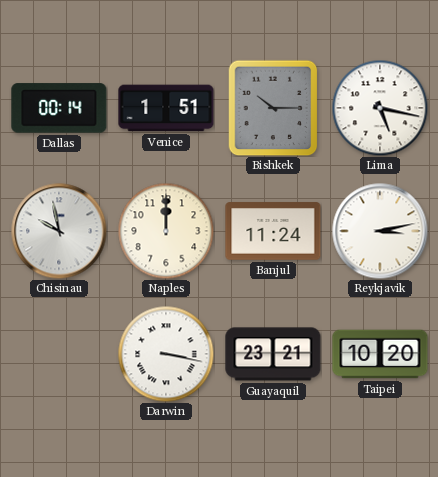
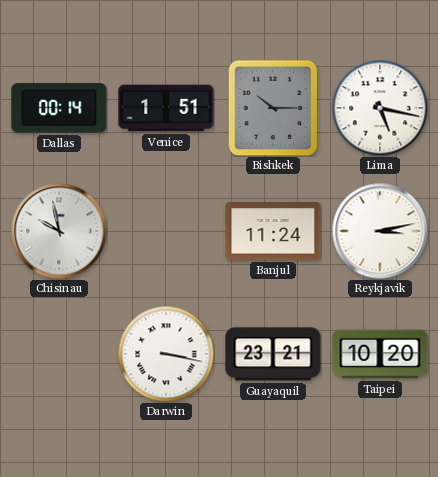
Naples: 12:00 -> none (166, 231)
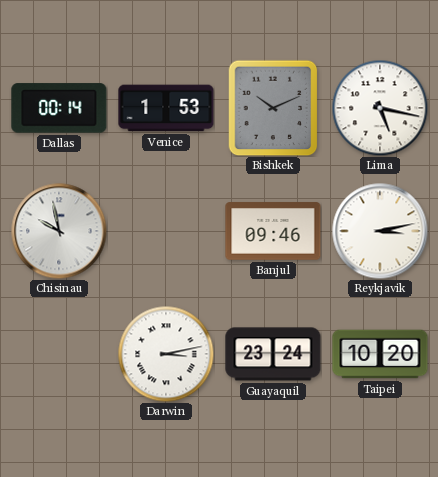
Venice: 1:51 -> 1:53 (166, 108)
Bishkek: 10:15 -> 10:11 (273, 108)
Banjul: 11:24 -> 09:46 (273, 231)
Darwin: 3:17 -> 3:13 (166, 354)
Guayaquil: 23:21 -> 23:24 (273, 354)
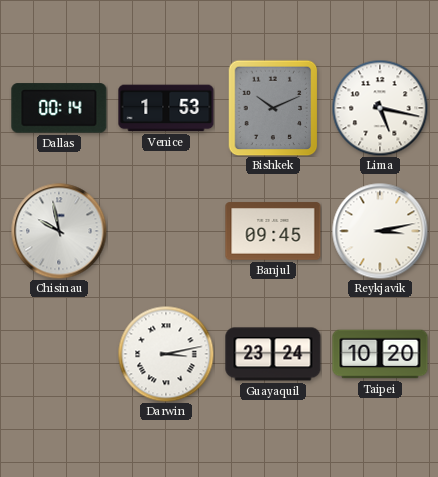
Banjul: 09:46 -> 09:45 (273, 231)
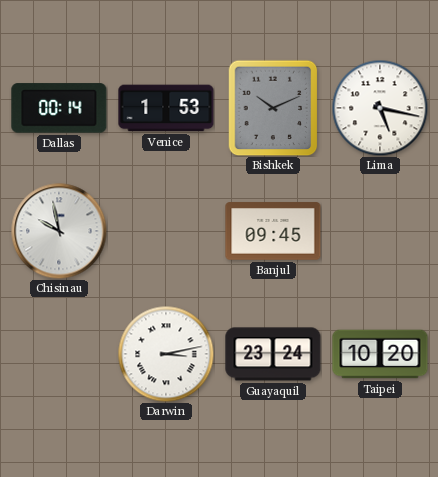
Reykjavik: 3:13 -> none (380, 231)
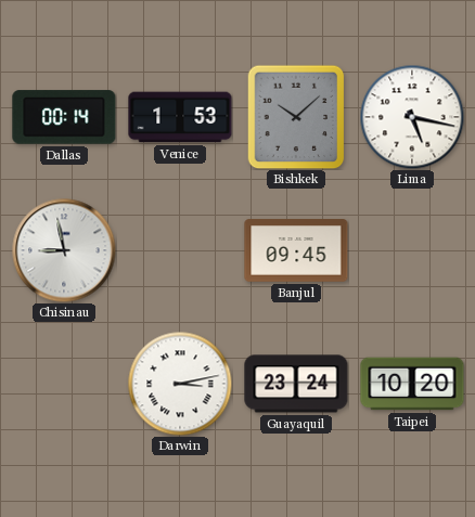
Bishkek: 10:11 -> 10:08 (296, 117)
Chisinau: 9:58 -> 8:58 (64, 250)
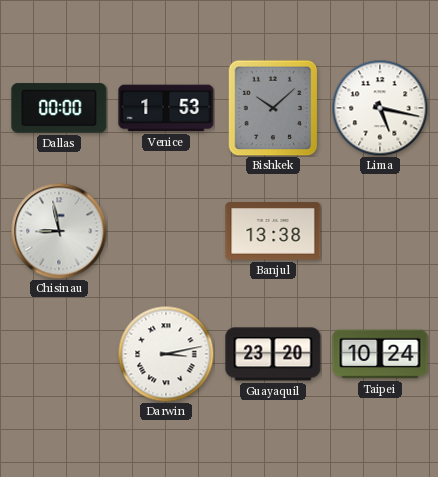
Dallas: 00:14 -> 00:00 (59, 108)
Banjul: 09:45 -> 13:38 (273, 231)
Guayaquil: 23:24 -> 23:20 (273, 354)
Taipei: 10:20 -> 10:24 (380, 354)
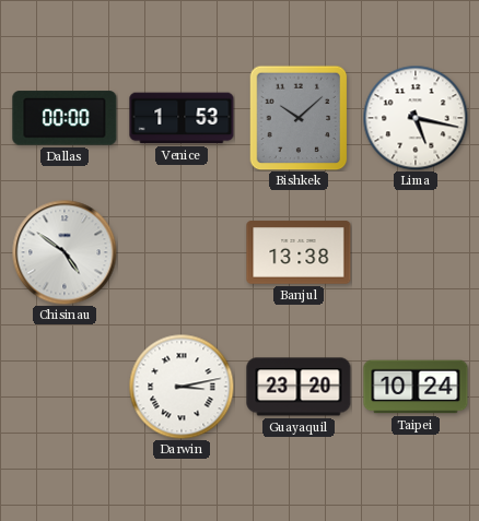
Chisinau: 8:58 -> 4:51 (65, 252)
